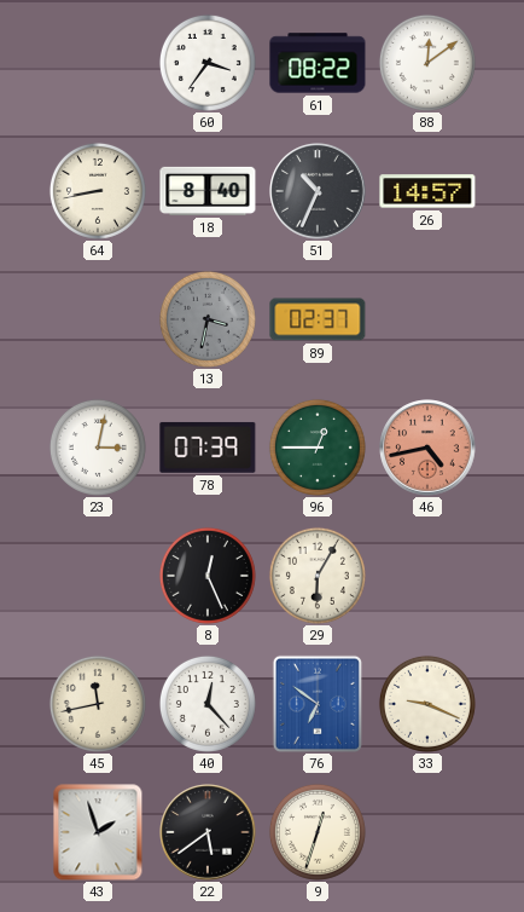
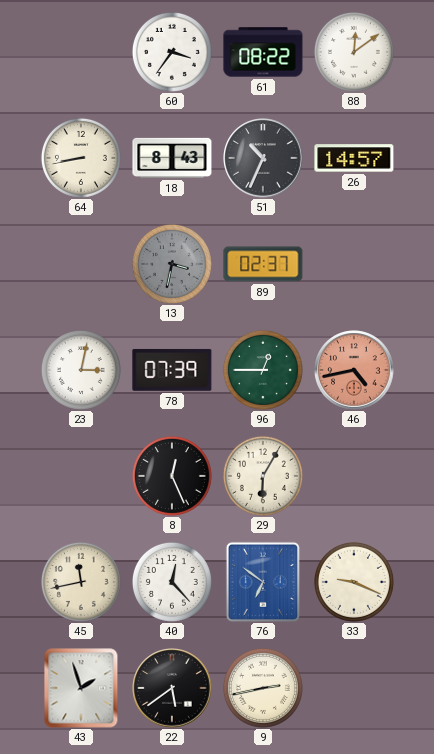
18: 8:40 -> 8:43 (172, 158)
9: 12:33 -> 2:43 (263, 688)
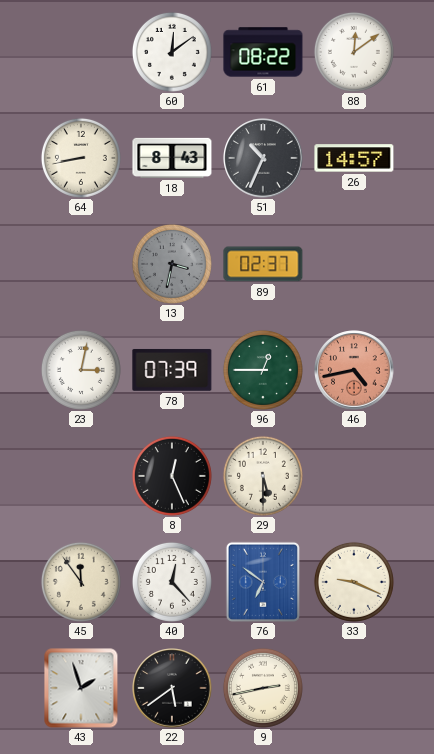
60: 3:36 -> 12:09 (172, 52)
29: 6:05 -> 5:30 (263, 476)
45: 11:43 -> 11:54 (81, 582)
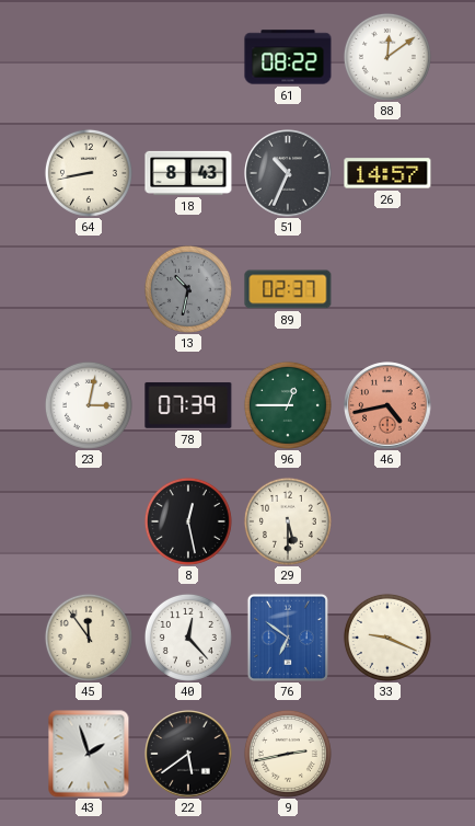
60: 12:09 -> none (172, 52)
13: 3:32 -> 10:32 (188, 289)
8: 12:26 -> 12:28 (188, 521)
